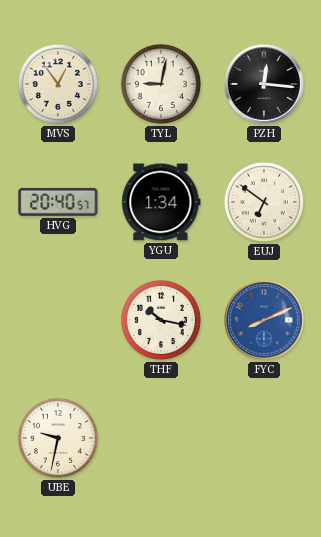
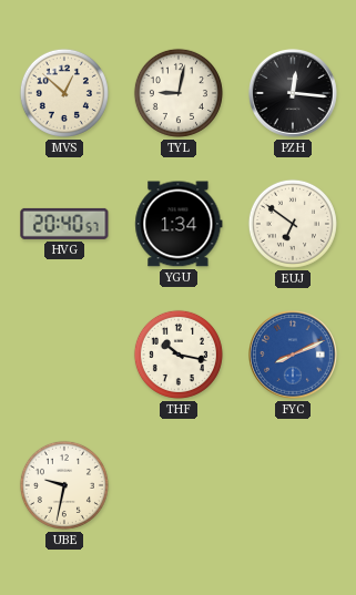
MVS: 12:54 -> 12:52 (64, 93)
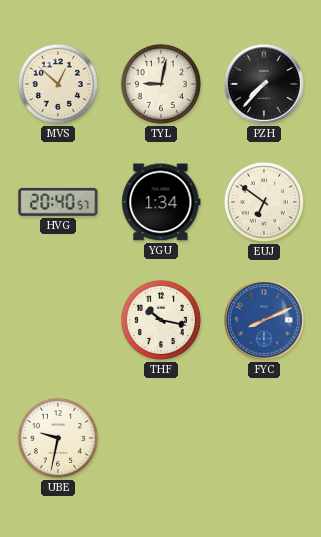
PZH: 12:16 -> 7:37 (265, 85)
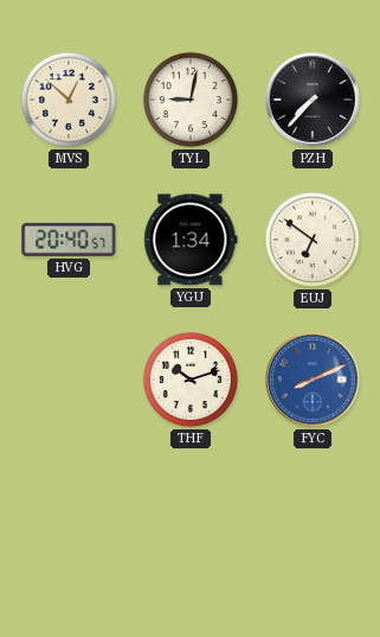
THF: 10:17 -> 10:12 (191, 380)
UBE: 9:32 -> none (58, 438)
